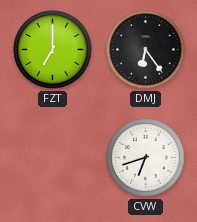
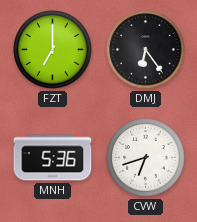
MNH: none -> 5:36 (53, 158)
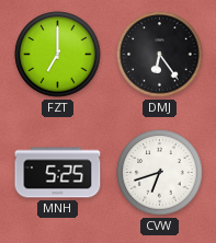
MNH: 5:36 -> 5:25 (58, 173)
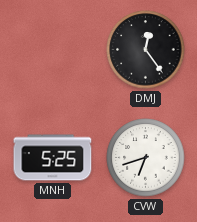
FZT: 7:00 -> none (58, 55)
DMJ: 6:24 -> 12:24 (146, 50)
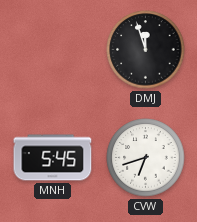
DMJ: 12:24 -> 11:57 (146, 50)
MNH: 5:25 -> 5:45 (53, 158)
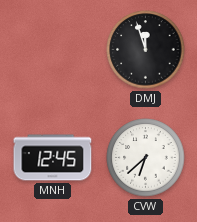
MNH: 5:45 -> 12:45 (53, 158)
CVW: 6:42 -> 6:38 (146, 158)
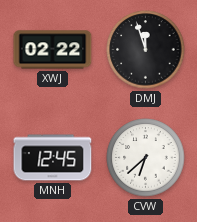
XWJ: none -> 02:22 (53, 50)
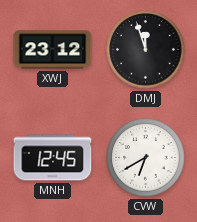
XWJ: 02:22 -> 23:12 (53, 50)
CVW: 6:38 -> 6:40 (146, 158)
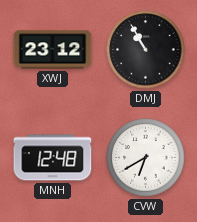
DMJ: 11:57 -> 10:55 (146, 50)
MNH: 12:45 -> 12:48 (53, 158)
